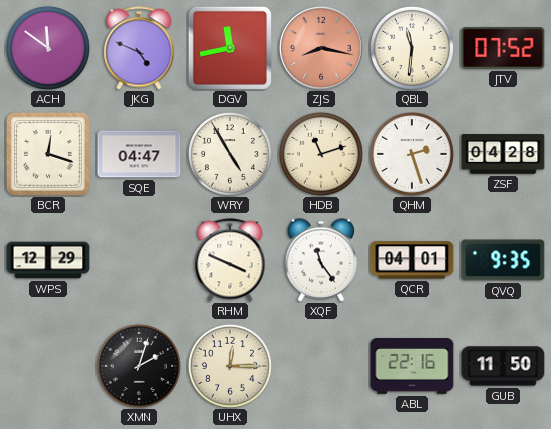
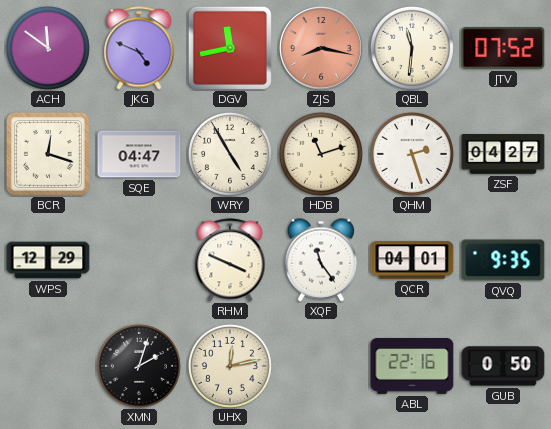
ZSF: 04:28 -> 04:27 (503, 154)
UHX: 12:15 -> 12:13 (230, 366)
GUB: 11:50 -> 0:50 (503, 366)
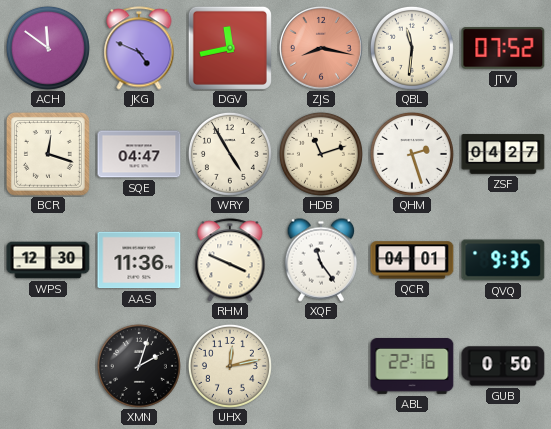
WPS: 12:29 -> 12:30 (48, 260)
AAS: none -> 11:36 (139, 260)
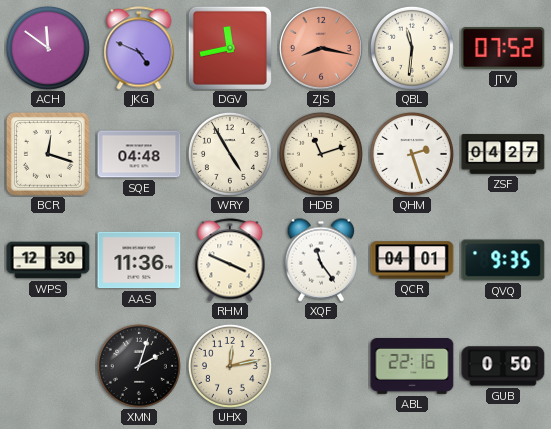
SQE: 04:47 -> 04:48 (139, 154)
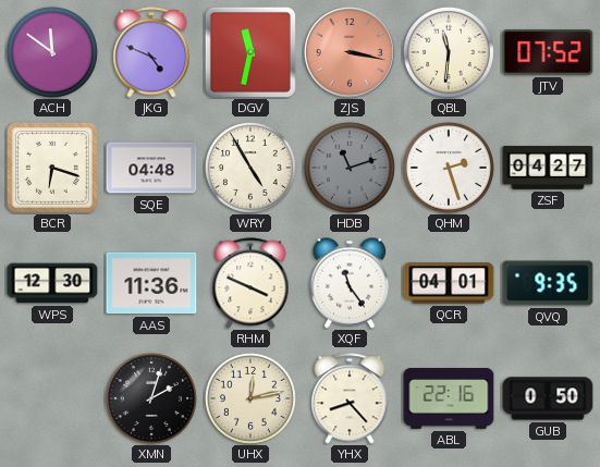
DGV: 11:43 -> 11:32 (250, 52)
ZJS: 8:17 -> 3:17 (351, 53)
BCR: 12:18 -> 6:18 (52, 168)
HDB dial: cream -> grey (350, 168)
YHX: none -> 8:23 (350, 398)
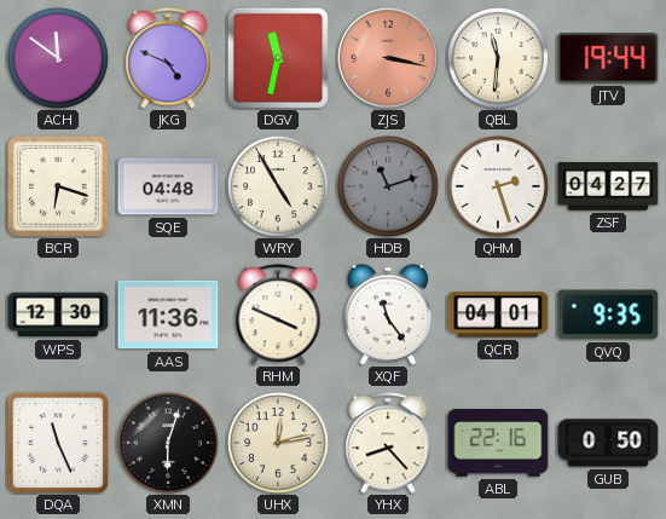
JTV: 07:52 -> 19:44 (608, 58)
DQA: none -> 11:26 (58, 443)
XMN: 2:03 -> 6:03 (168, 443)
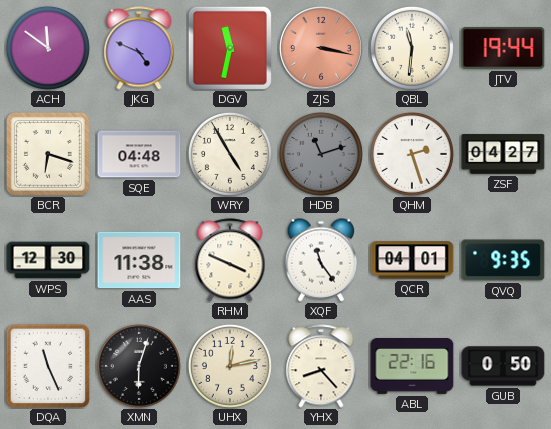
AAS: 11:36 -> 11:38 (139, 260)
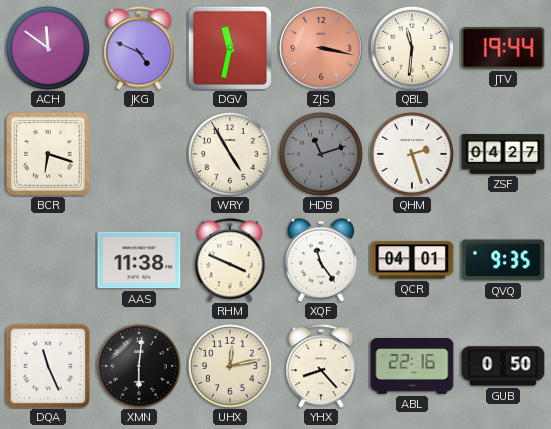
SQE: 04:48 -> none (139, 154)
WPS: 12:30 -> none (48, 260)
XMN: 6:03 -> 6:01 (139, 366)
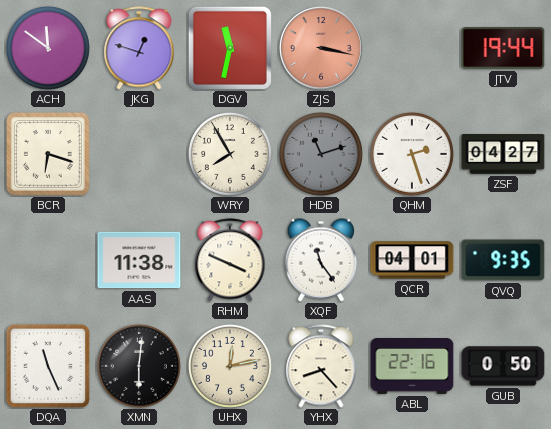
JKG: 4:49 -> 12:48 (139, 48)
QBL: 11:31 -> none (412, 48)
WRY: 4:55 -> 7:55 (230, 154)
